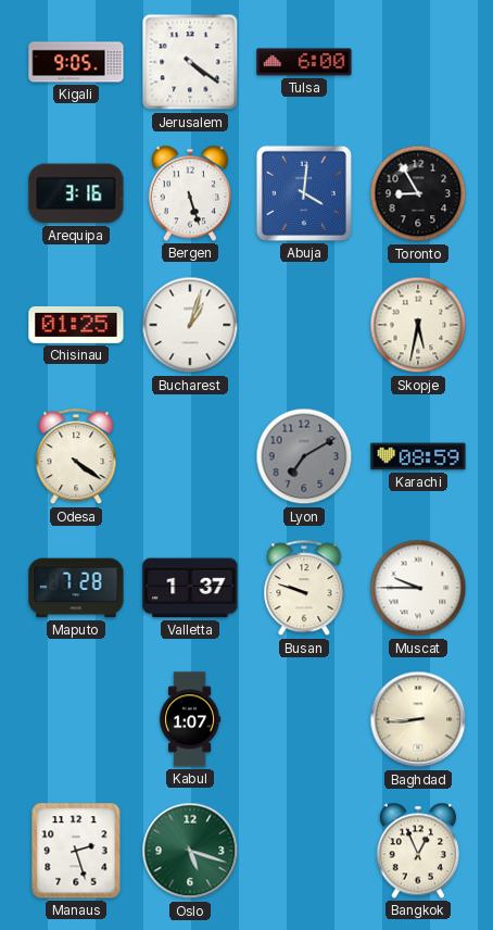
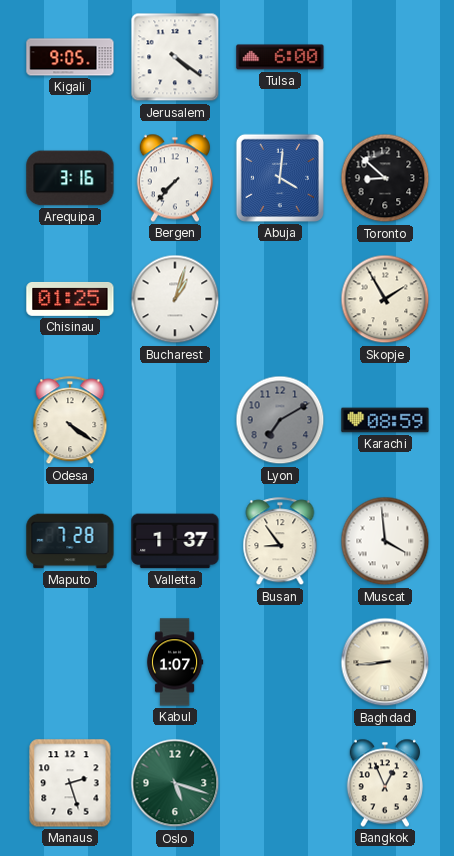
Bergen: 5:27 -> 7:37 (175, 178)
Toronto: 8:55 -> 8:52 (385, 178)
Skopje: 5:32 -> 1:55 (385, 299)
Busan: 9:48 -> 8:54 (280, 542)
Muscat: 9:45 -> 3:59 (385, 541)
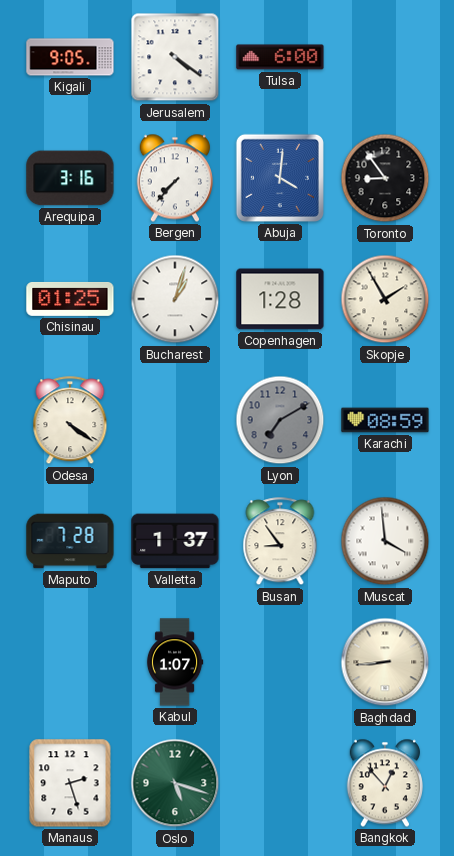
Toronto: 8:52 -> 8:54 (385, 178)
Copenhagen: none -> 1:28 (280, 299)
Bangkok: 12:56 -> 12:53 (385, 783)
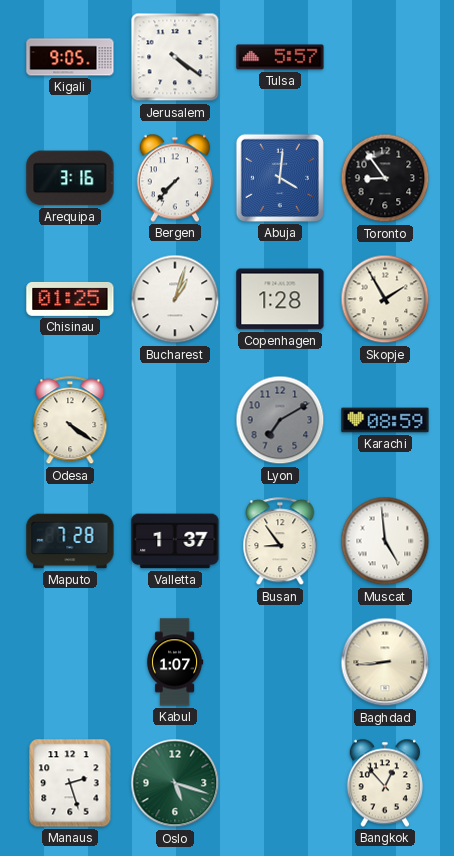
Tulsa: 6:00 -> 5:57 (280, 57)
Muscat: 3:59 -> 4:59 (385, 541)
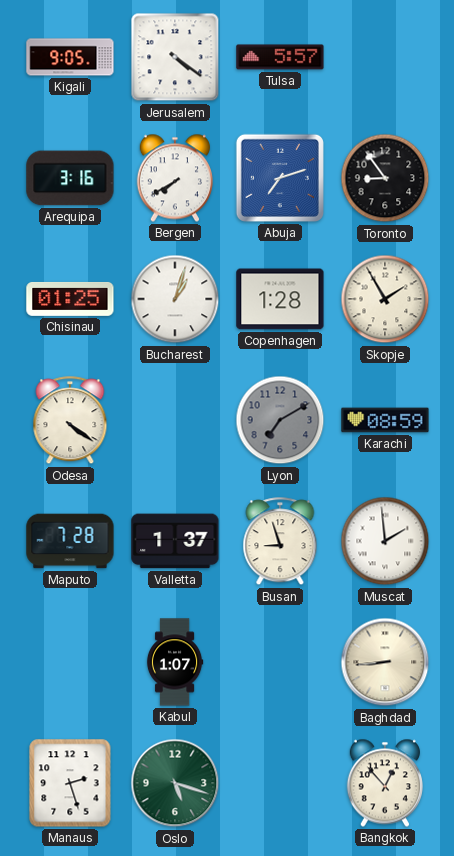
Bergen: 7:37 -> 7:40 (175, 178)
Abuja: 4:01 -> 7:12 (280, 178)
Busan: 8:54 -> 8:57 (280, 542)
Muscat: 4:59 -> 1:59 (385, 541)
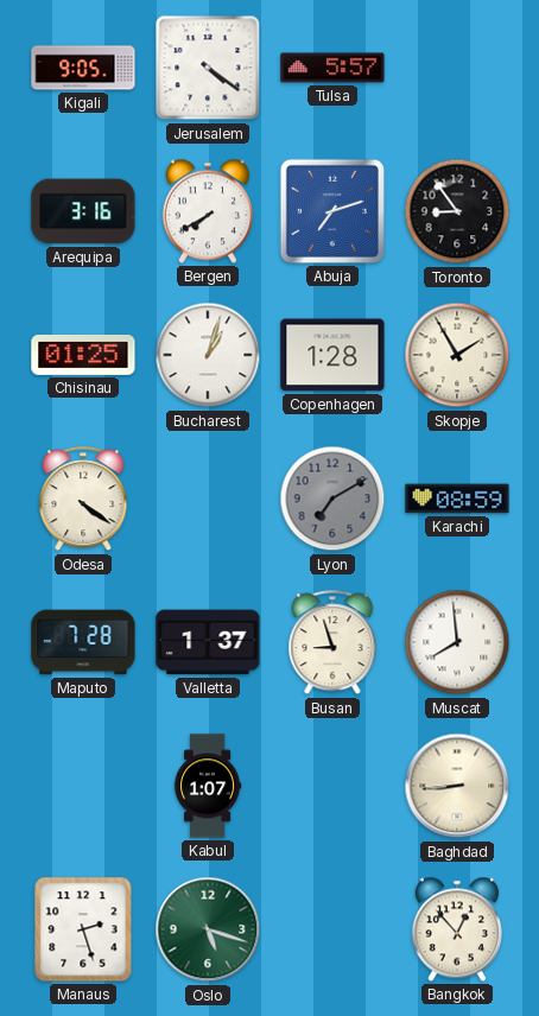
Muscat: 1:59 -> 7:59 (457, 642)
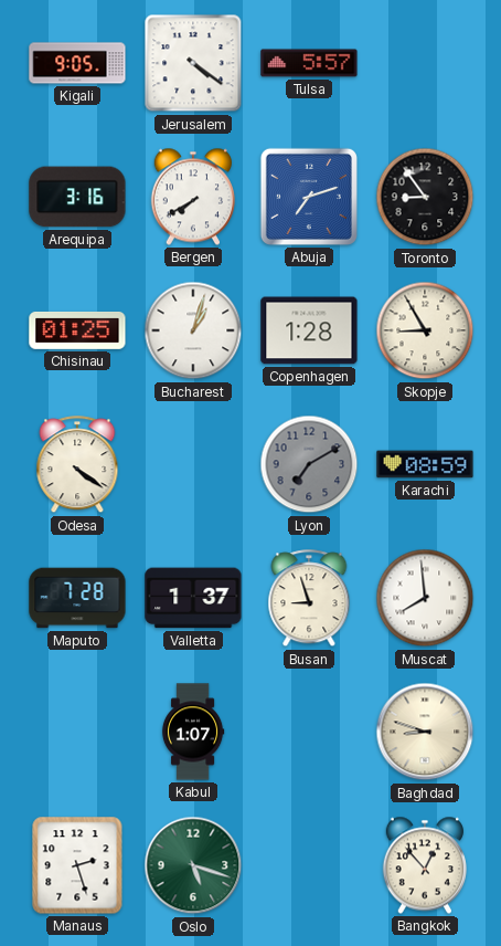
Skopje: 1:55 -> 8:55 (425, 330)
Baghdad: 8:44 -> 8:48 (425, 732)
